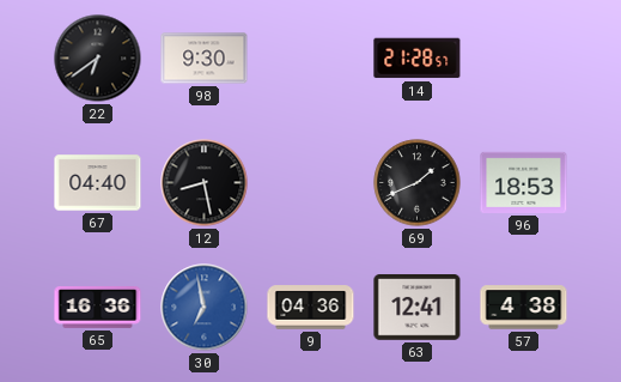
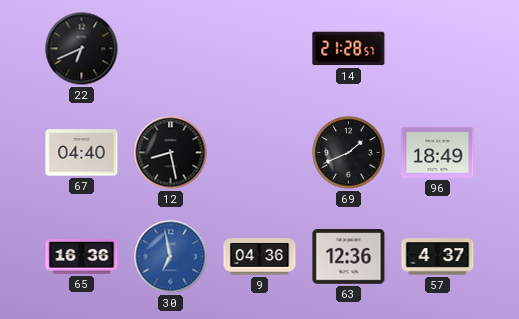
22: 6:39 -> 6:41 (82, 49)
98: 9:30 -> none (205, 59)
96: 18:53 -> 18:49 (438, 152)
63: 12:41 -> 12:36 (349, 257)
57: 4:38 -> 4:37 (438, 257)
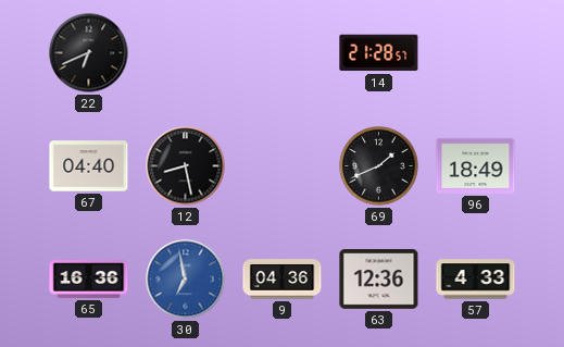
57: 4:37 -> 4:33 (476, 280)
